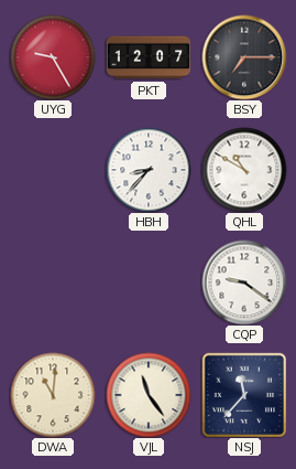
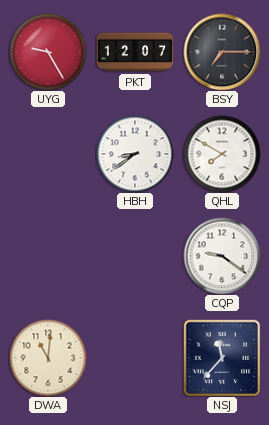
HBH: 8:37 -> 8:39 (135, 154)
QHL: 10:50 -> 7:50 (222, 154)
VJL: 11:24 -> none (149, 395)
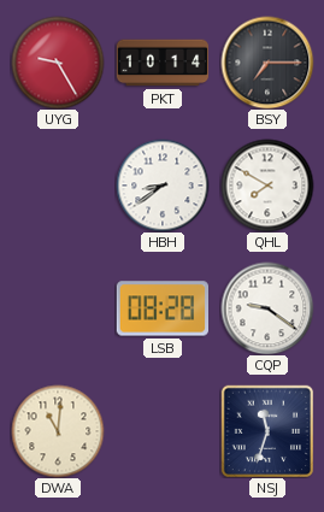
PKT: 12:07 -> 10:14 (163, 63)
LSB: none -> 08:28 (161, 308)
NSJ: 11:37 -> 11:33 (267, 431)
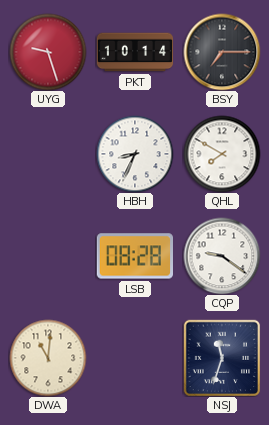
UYG: 9:25 -> 9:27 (48, 52)
HBH: 8:39 -> 8:34 (135, 154)
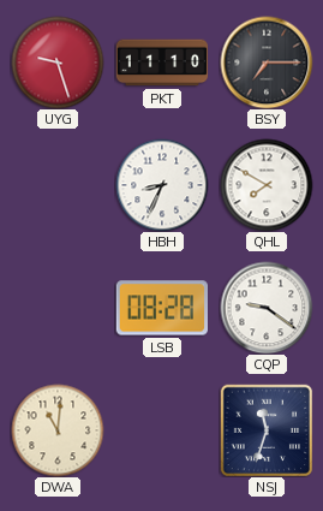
PKT: 10:14 -> 11:10 (162, 63)
